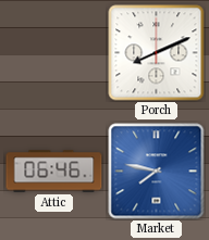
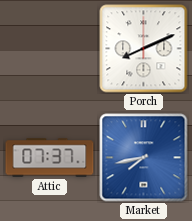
Attic: 06:46 -> 07:37 (50, 158)
Market: 7:47 -> 7:43 (144, 158)
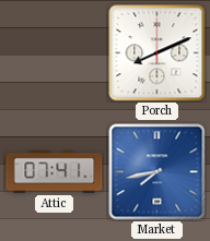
Attic: 07:37 -> 07:41 (55, 172)
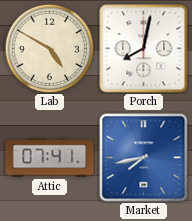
Lab: none -> 4:50 (49, 48)
Porch: 8:11 -> 8:02 (144, 49)
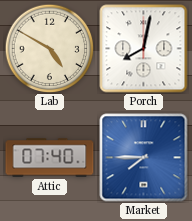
Attic: 07:41 -> 07:40 (50, 158)
Market: 7:43 -> 7:45 (144, 158)
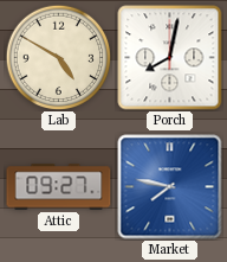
Attic: 07:40 -> 09:27 (59, 187)
Market: 7:45 -> 7:47 (170, 187)
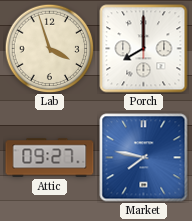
Lab: 4:50 -> 3:57 (49, 48)
Porch: 8:02 -> 8:00 (144, 49)
